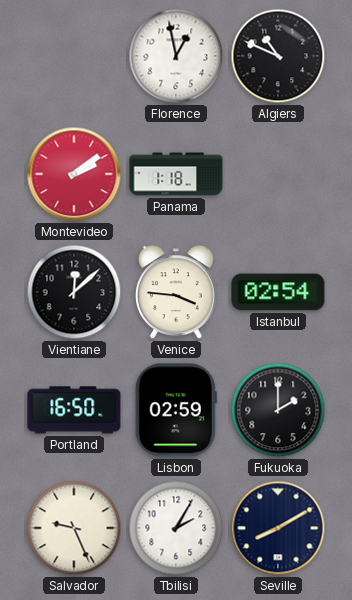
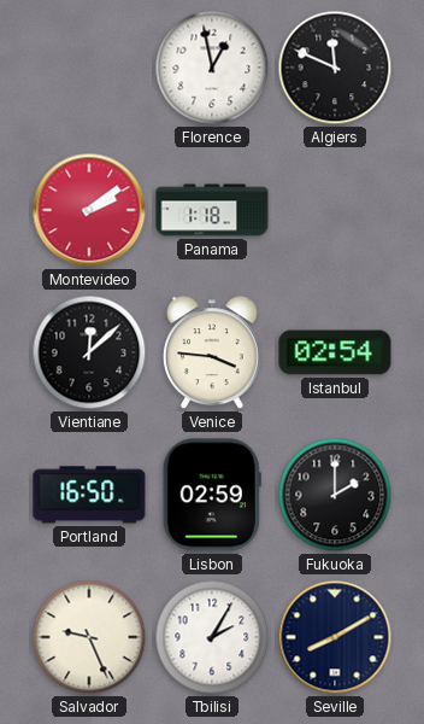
Algiers: 10:49 -> 11:49 (335, 68)
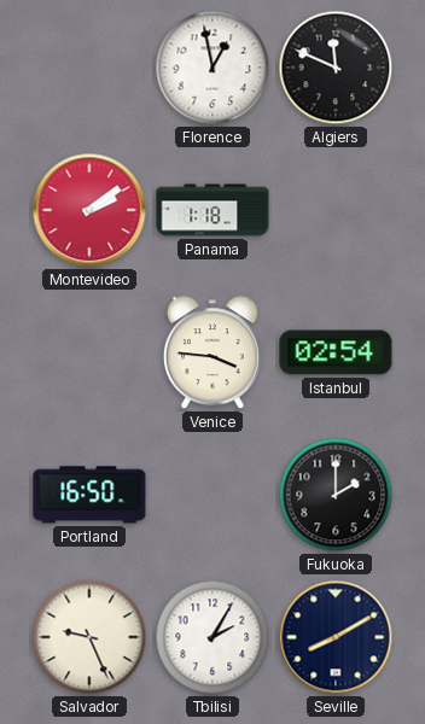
Vientiane: 12:08 -> none (89, 352)
Lisbon: 02:59 -> none (212, 495)
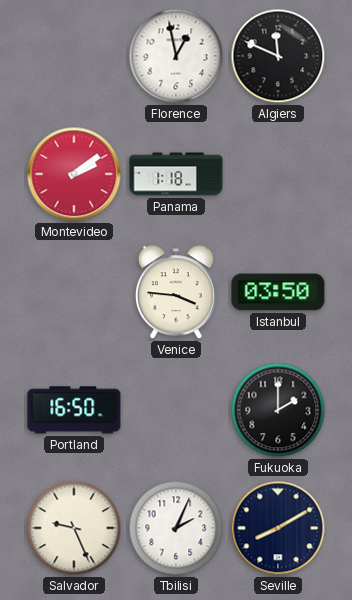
Istanbul: 02:54 -> 03:50 (278, 292)
Tbilisi: 2:05 -> 2:04 (176, 528)
